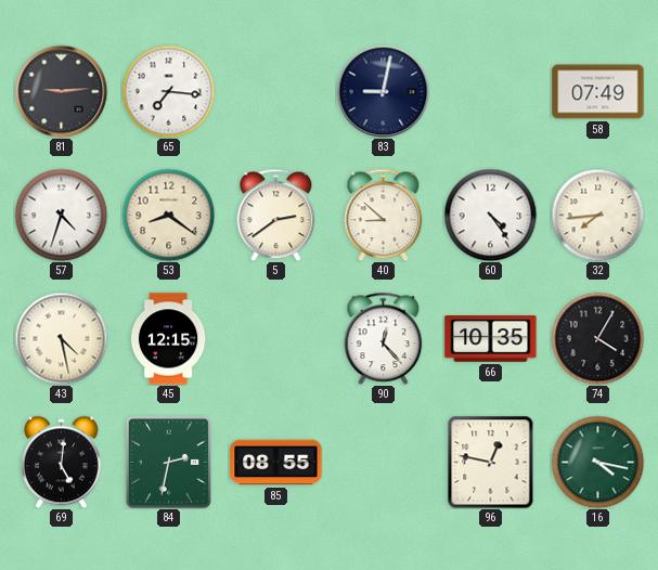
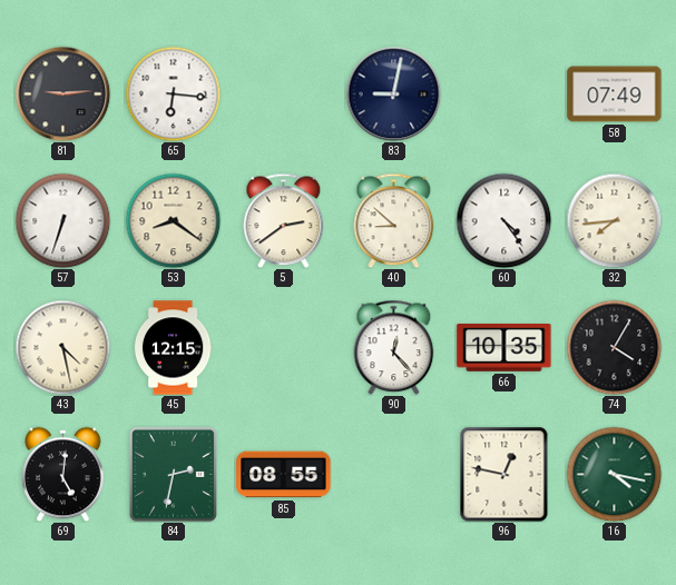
65: 7:16 -> 6:16 (173, 93)
57: 4:33 -> 6:33 (62, 220)
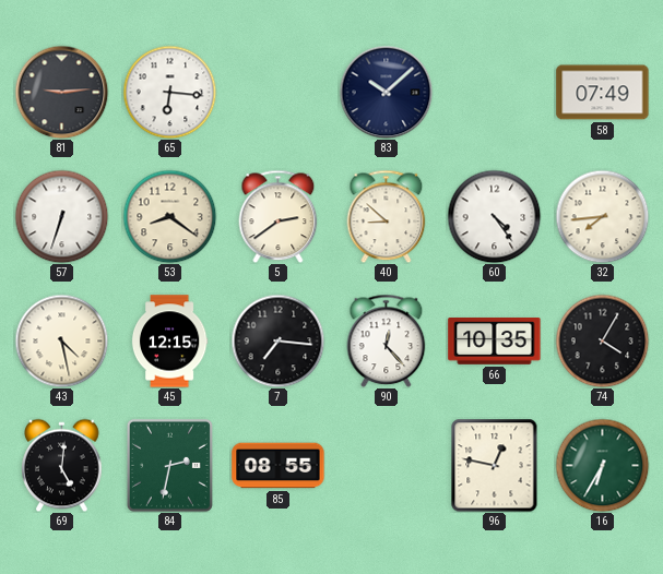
83: 9:02 -> 10:08 (386, 92)
7: none -> 7:16 (277, 340)
16: 4:17 -> 6:35 (602, 465)
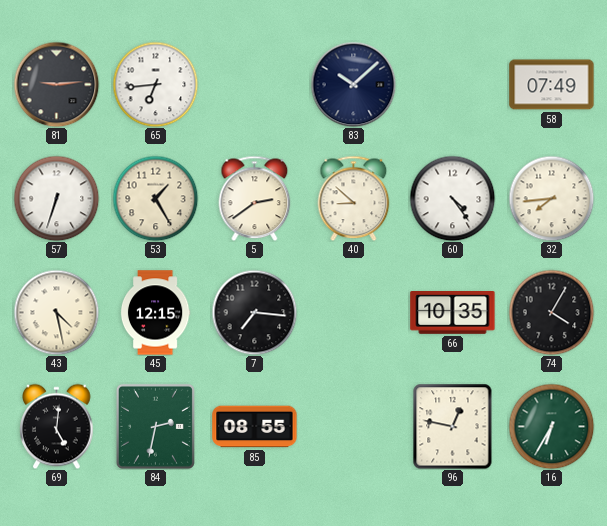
65: 6:16 -> 6:44 (155, 84)
53: 8:21 -> 1:25 (155, 198)
90: 12:23 -> none (387, 340)
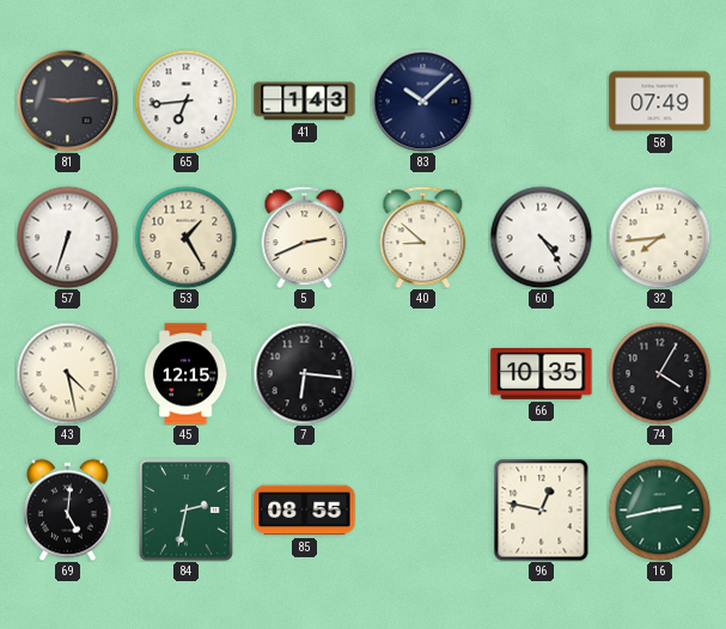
41: none -> 1:43 (305, 102)
5: 2:39 -> 2:41 (305, 237)
7: 7:16 -> 6:16 (304, 373)
16: 6:35 -> 2:43 (659, 509)
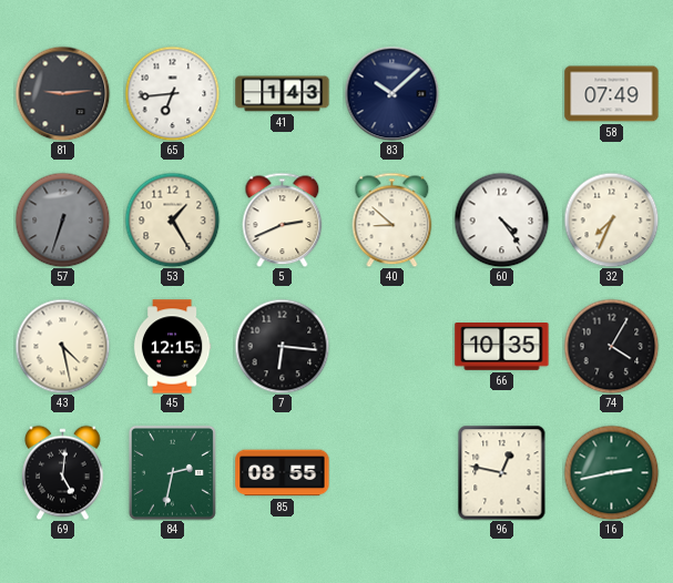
57 dial: white -> grey (62, 219)
32: 7:44 -> 7:34 (611, 219)
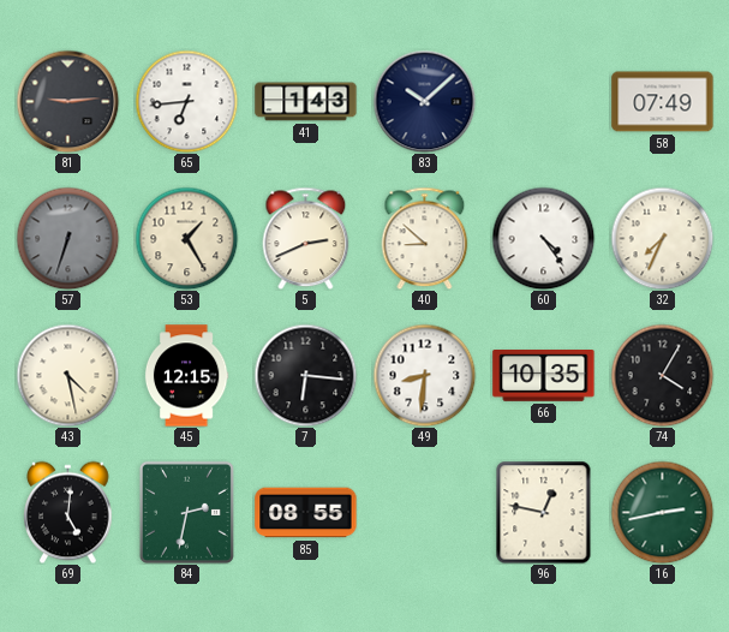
49: none -> 8:31 (424, 375)
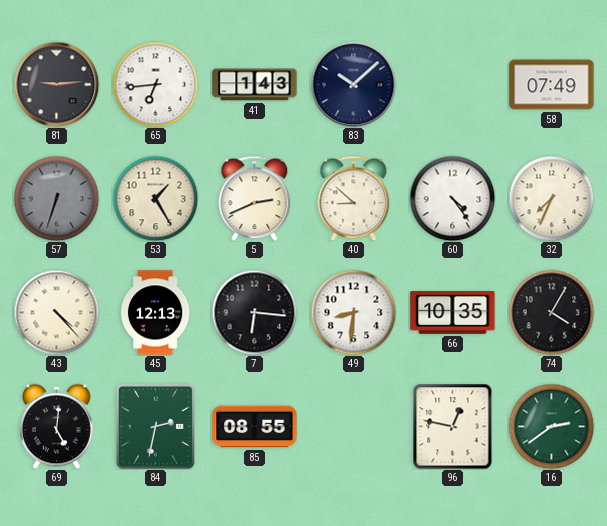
43: 4:28 -> 4:23 (56, 312)
45: 12:15 -> 12:13 (155, 313)
16: 2:43 -> 2:39 (551, 426)
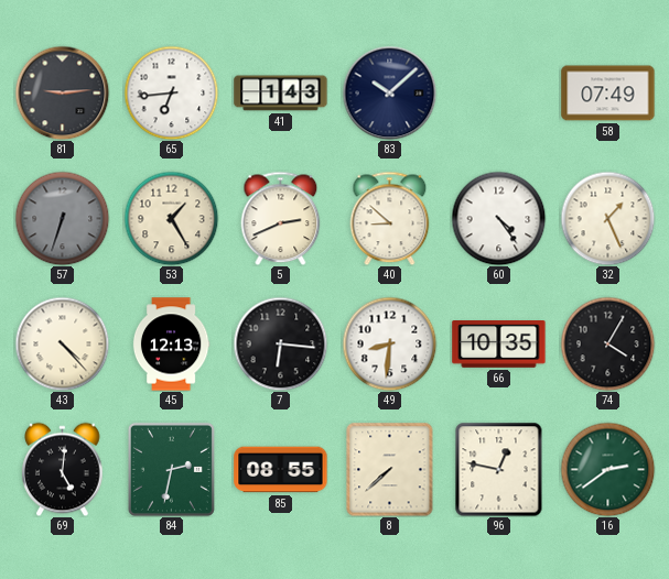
32: 7:34 -> 1:26 (607, 218)
8: none -> 7:38 (390, 469)
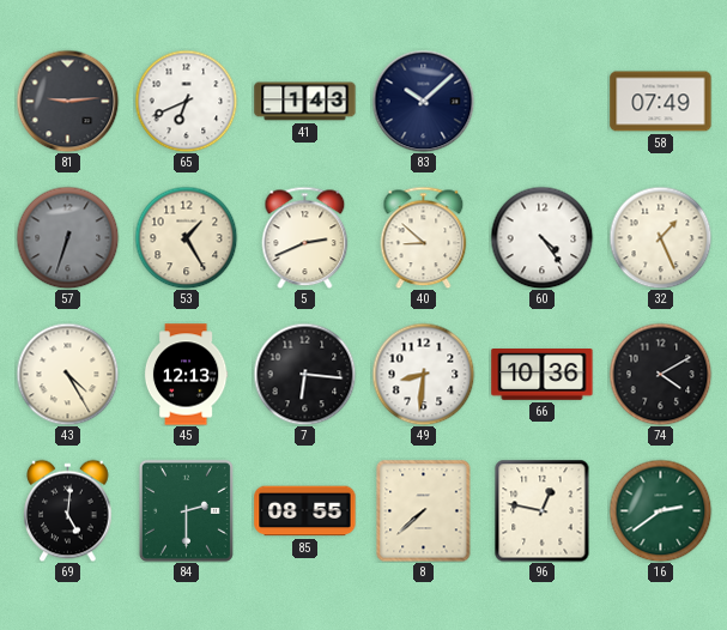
65: 6:44 -> 6:41 (186, 101)
43: 4:23 -> 4:25 (67, 374)
66: 10:35 -> 10:36 (543, 375)
74: 4:05 -> 4:10 (660, 374)
84: 2:32 -> 2:30 (186, 510)
